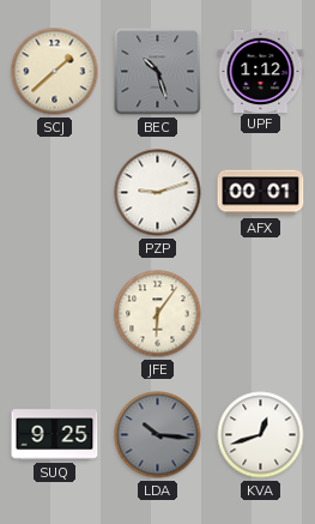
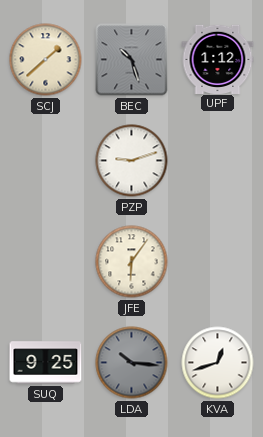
AFX: 00:01 -> none (261, 193)
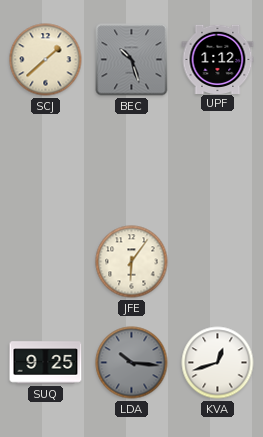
PZP: 9:12 -> none (132, 161)
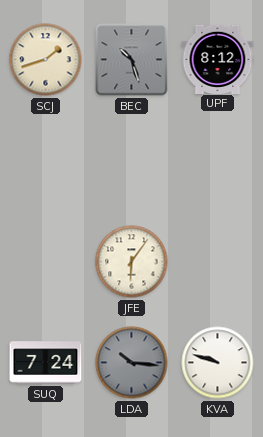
SCJ: 1:38 -> 1:42 (46, 60)
UPF: 1:12 -> 8:12 (218, 59)
SUQ: 9:25 -> 7:24 (46, 363)
KVA: 12:42 -> 9:48 (218, 363)
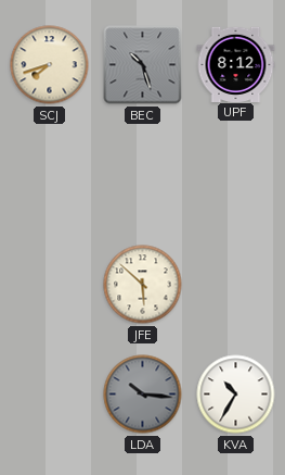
SCJ: 1:42 -> 7:42 (50, 65)
JFE: 6:06 -> 5:52 (143, 285)
SUQ: 7:24 -> none (46, 363)
KVA: 9:48 -> 10:35 (236, 395)
